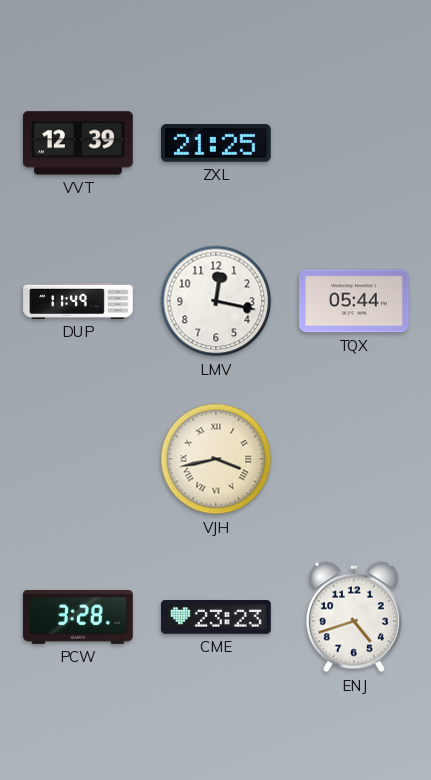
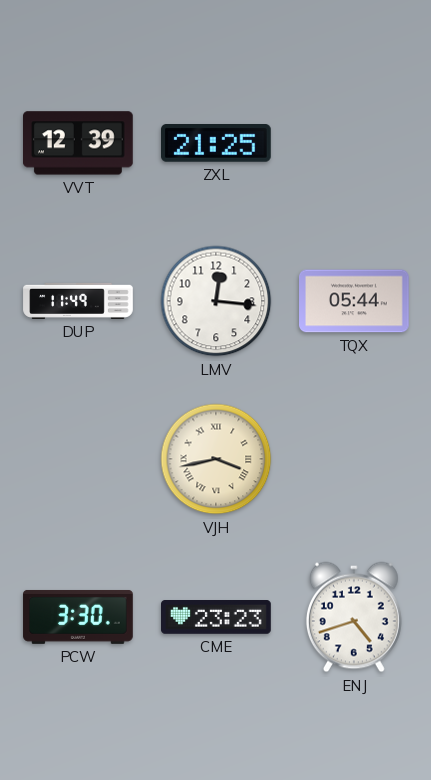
LMV: 12:17 -> 12:16 (216, 301)
PCW: 3:28 -> 3:30 (78, 617)
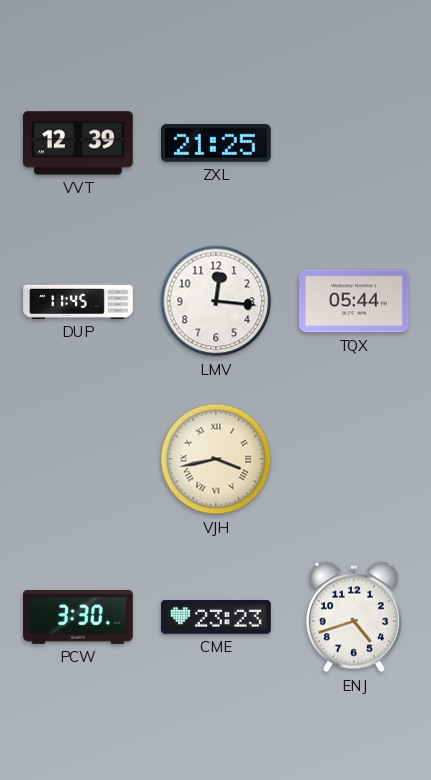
DUP: 11:49 -> 11:45 (78, 301)
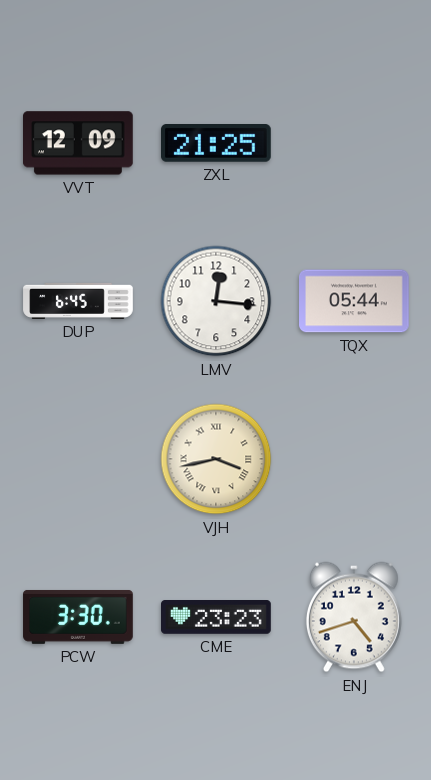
VVT: 12:39 -> 12:09 (79, 143)
DUP: 11:45 -> 6:45 (78, 301)
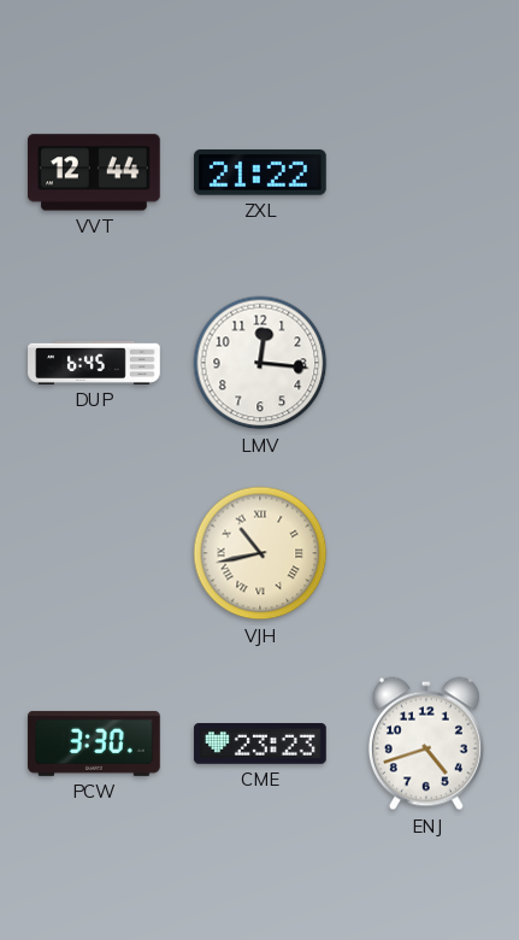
VVT: 12:09 -> 12:44 (95, 172)
ZXL: 21:25 -> 21:22 (261, 174)
TQX: 05:44 -> none (355, 301)
VJH: 3:43 -> 10:43 (260, 553)
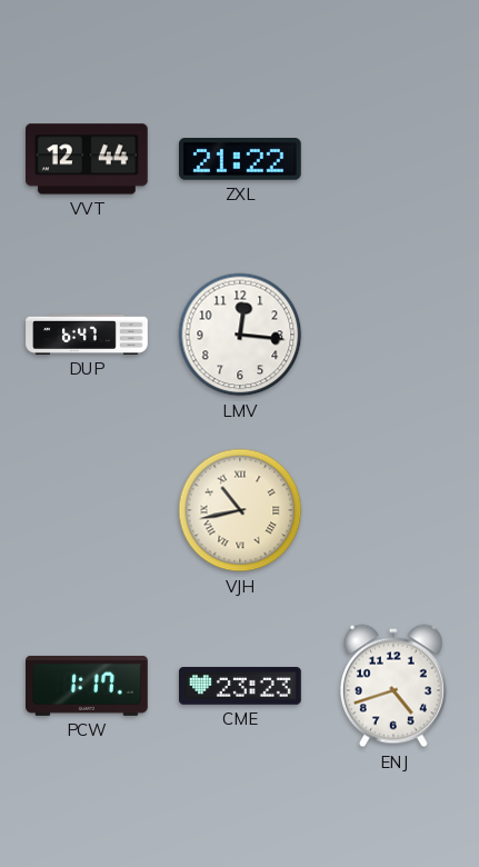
DUP: 6:45 -> 6:47 (87, 335)
PCW: 3:30 -> 1:17 (87, 686)
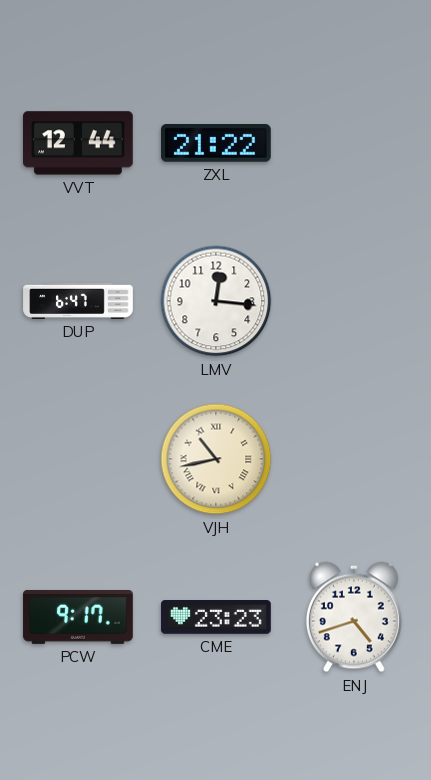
PCW: 1:17 -> 9:17 (78, 617)
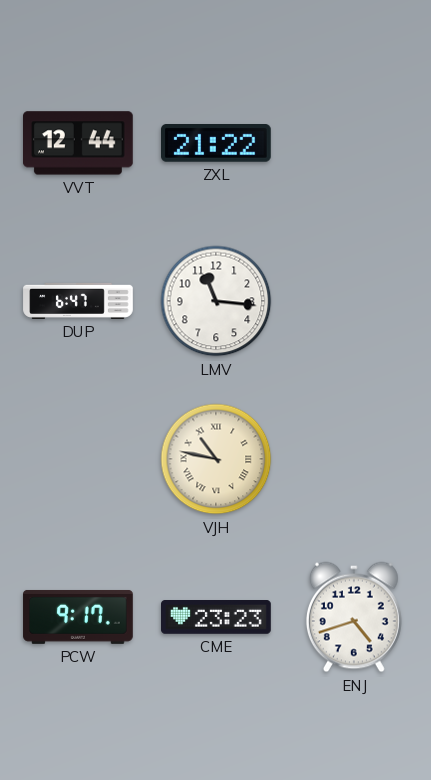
LMV: 12:16 -> 11:16 (216, 301)
VJH: 10:43 -> 10:47 (216, 459)
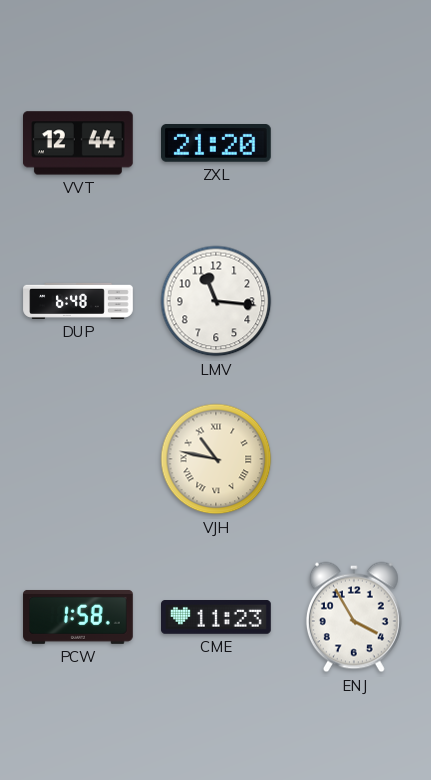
ZXL: 21:22 -> 21:20 (217, 144)
DUP: 6:47 -> 6:48 (78, 301)
PCW: 9:17 -> 1:58 (78, 617)
CME: 23:23 -> 11:23 (216, 617)
ENJ: 4:42 -> 3:55 (354, 617)
